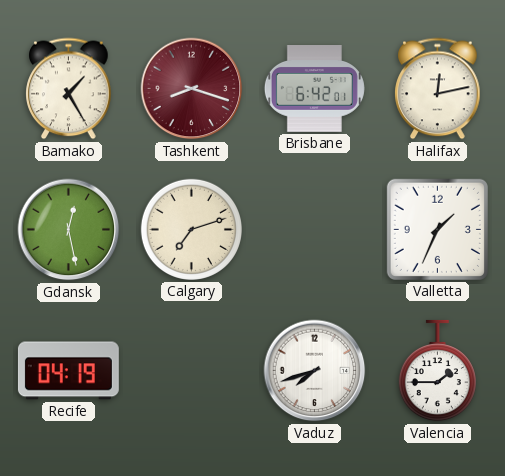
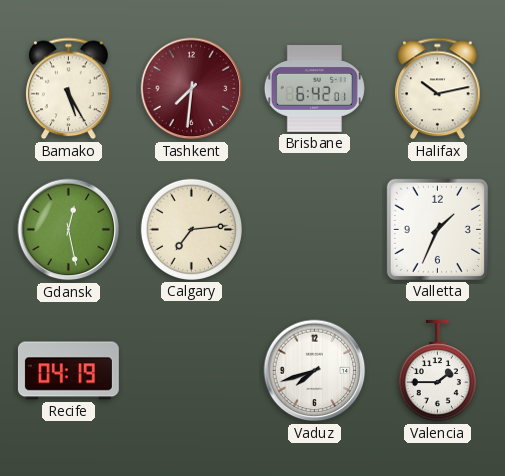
Bamako: 1:25 -> 5:25 (69, 89)
Tashkent: 8:18 -> 7:31 (192, 89)
Halifax: 12:13 -> 10:13 (438, 89)
Calgary: 7:12 -> 7:14 (191, 229)
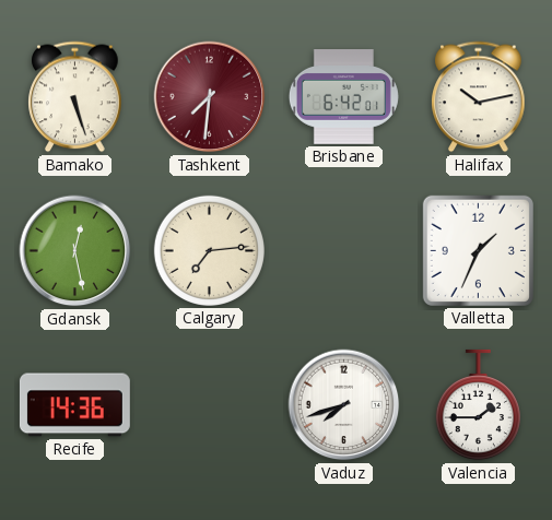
Bamako: 5:25 -> 5:27 (75, 97)
Recife: 04:19 -> 14:36 (74, 405)
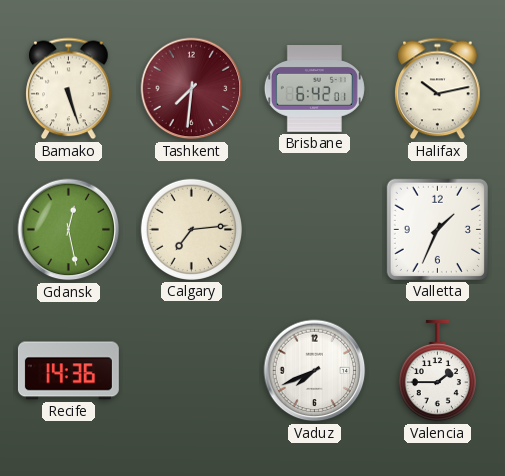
Vaduz: 7:42 -> 7:41 (315, 371)
